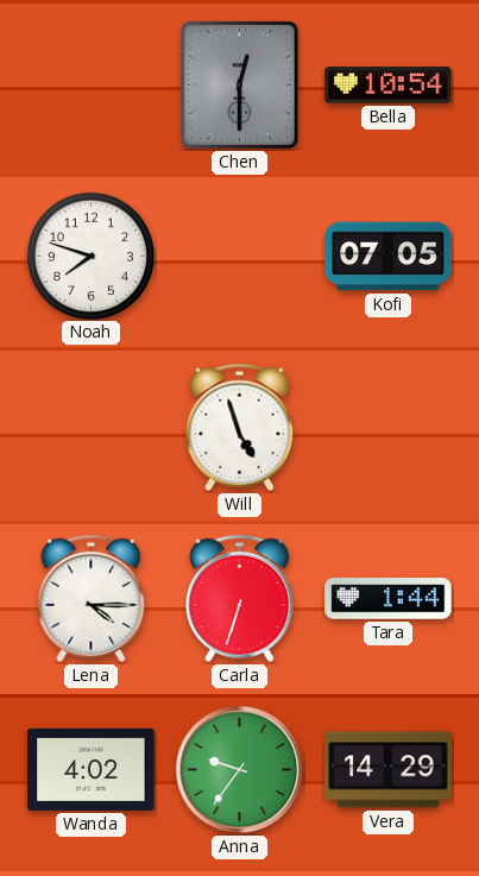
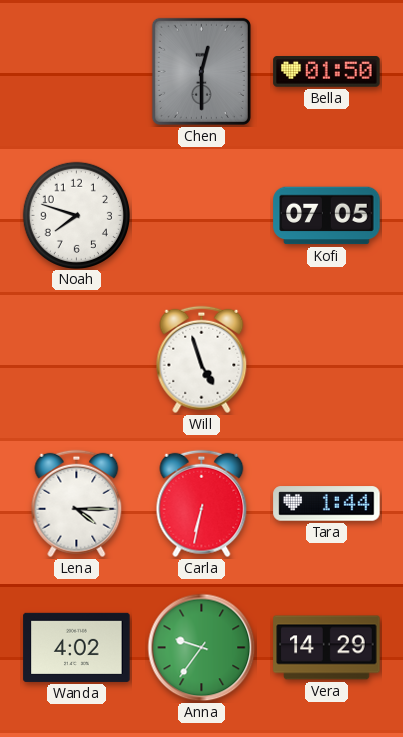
Bella: 10:54 -> 01:50 (327, 72)
Carla: 6:33 -> 6:32 (202, 504)
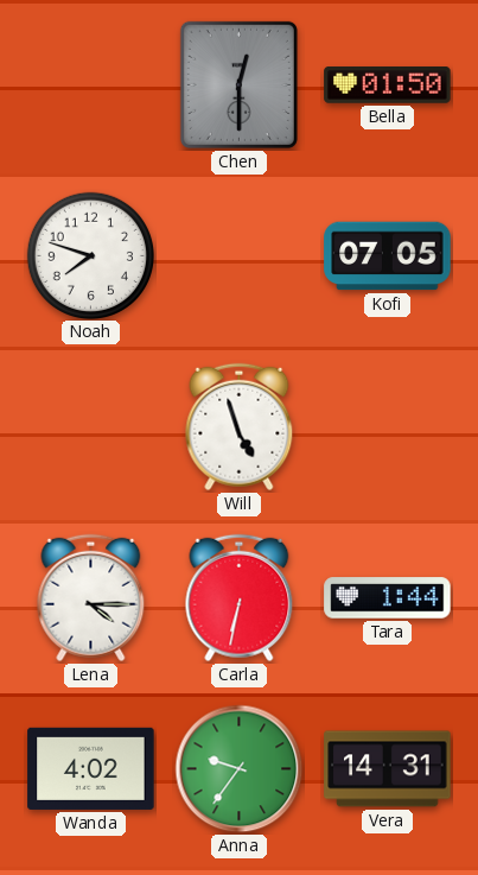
Vera: 14:29 -> 14:31 (388, 769)
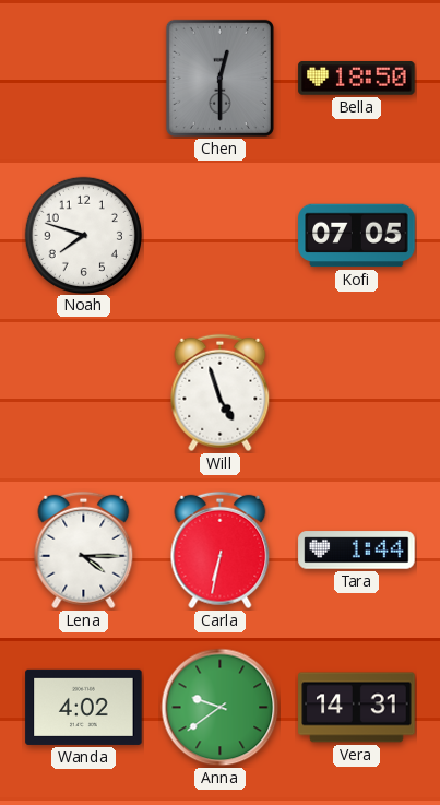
Bella: 01:50 -> 18:50 (357, 79)
Anna: 9:36 -> 9:39 (221, 708)
